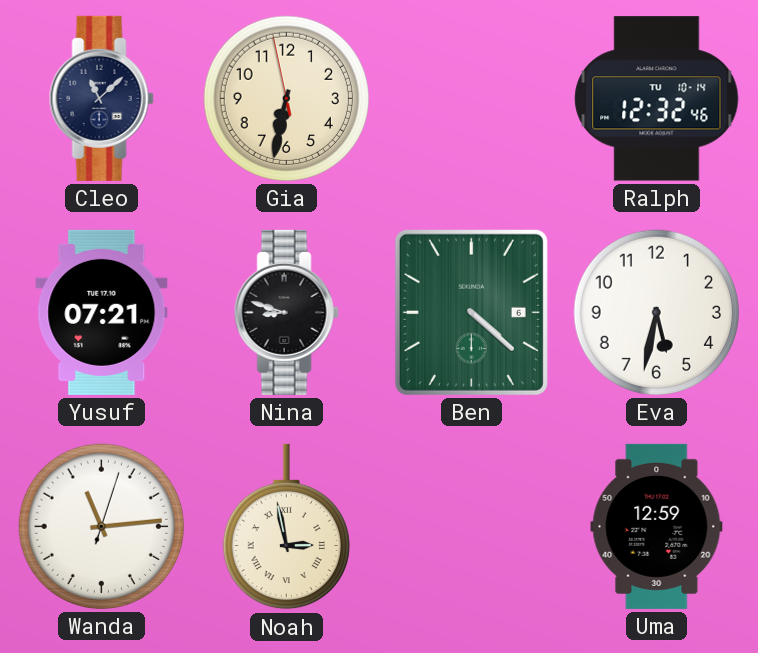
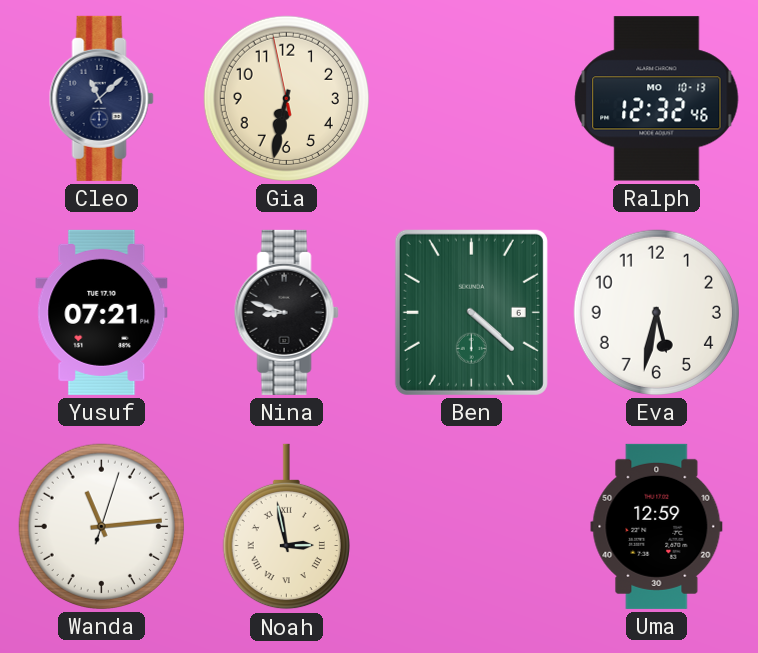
Ralph date: TU 10-14 -> MO 10-13 (657, 99)
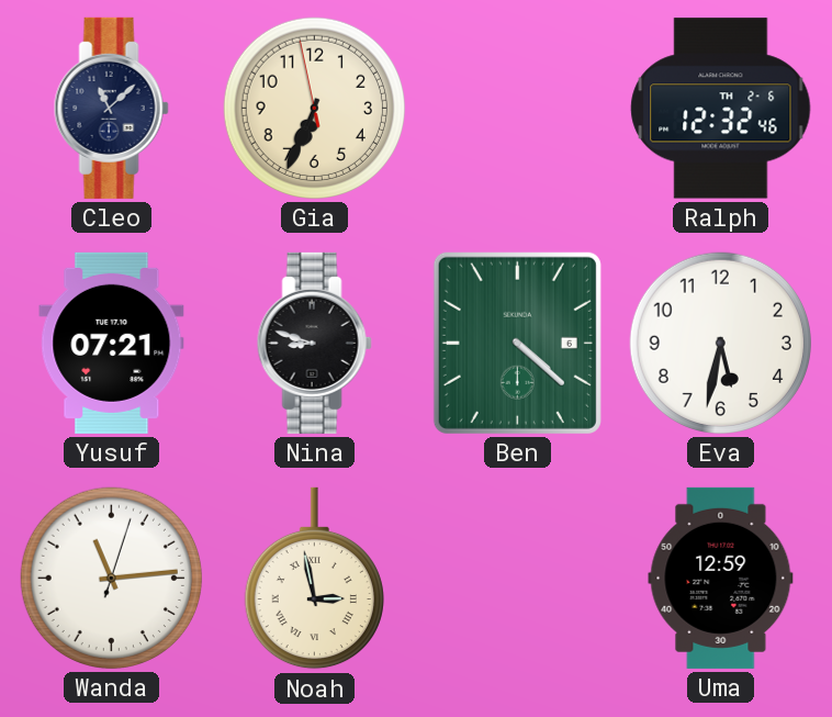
Gia: 6:31 -> 6:33 (314, 108)
Ralph date: MO 10-13 -> TH 2-6 (721, 109)
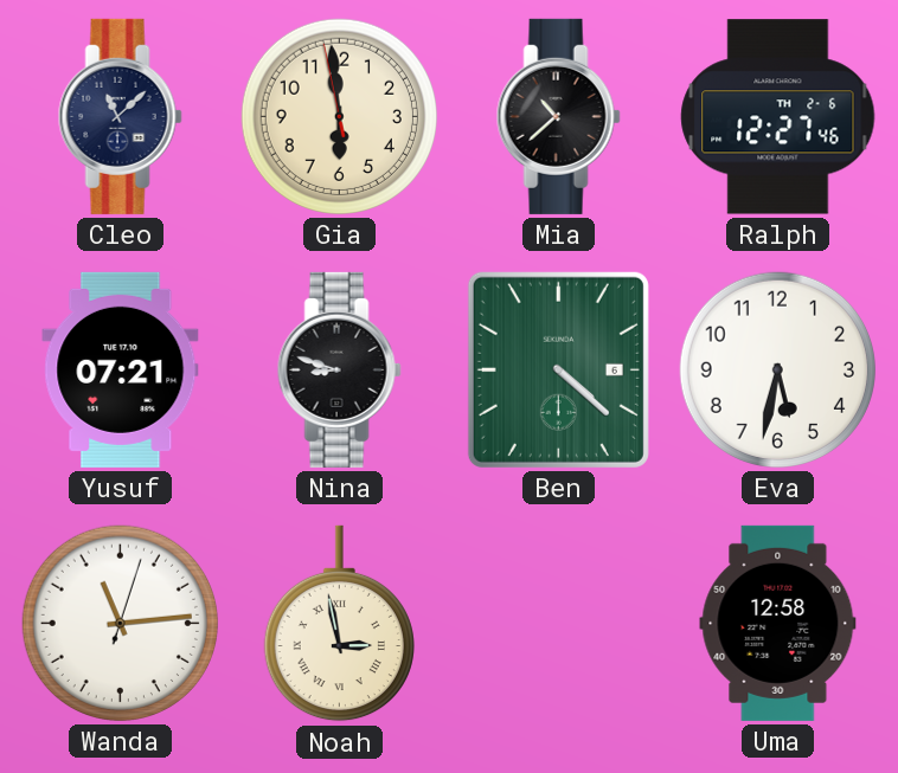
Gia: 6:33 -> 5:58 (339, 116)
Mia: none -> 10:38 (558, 116)
Ralph: 12:32 -> 12:27 (778, 117)
Uma: 12:59 -> 12:58 (778, 623)
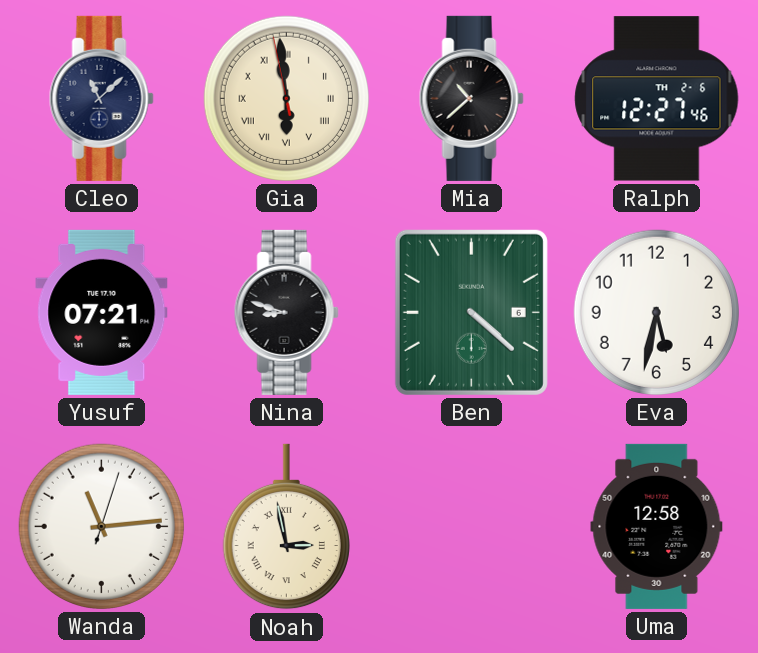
Gia numerals: Arabic -> Roman (286, 98)
